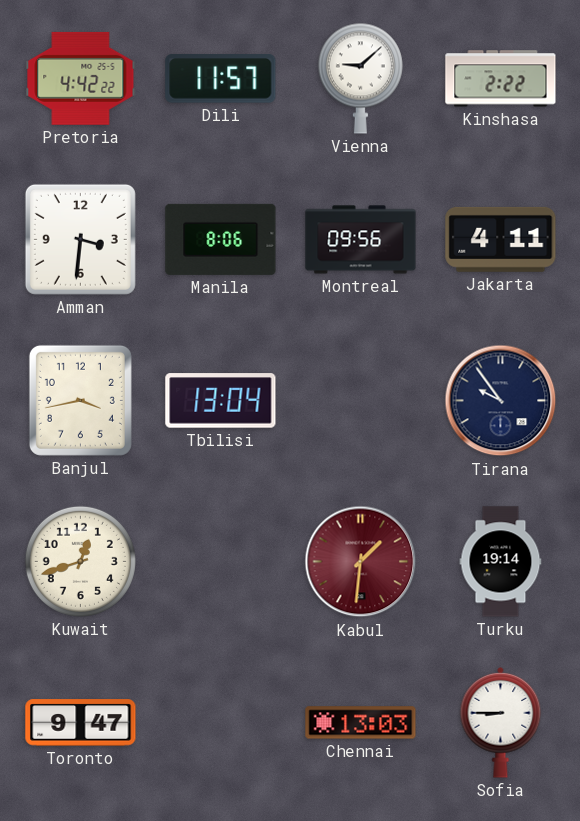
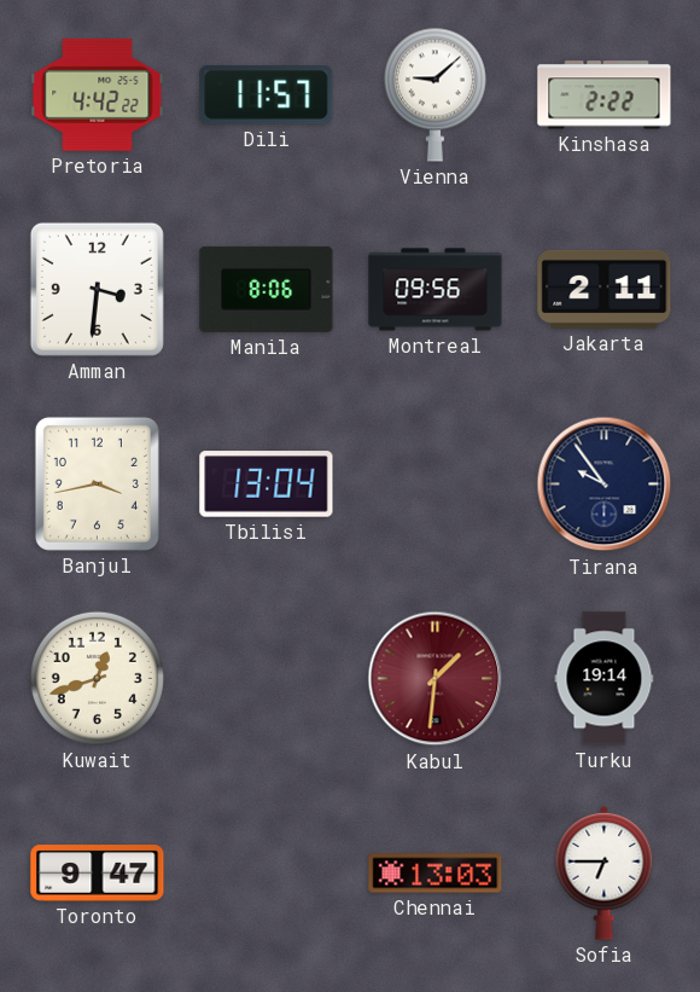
Jakarta: 4:11 -> 2:11 (605, 289)
Sofia: 8:45 -> 6:45 (605, 872)
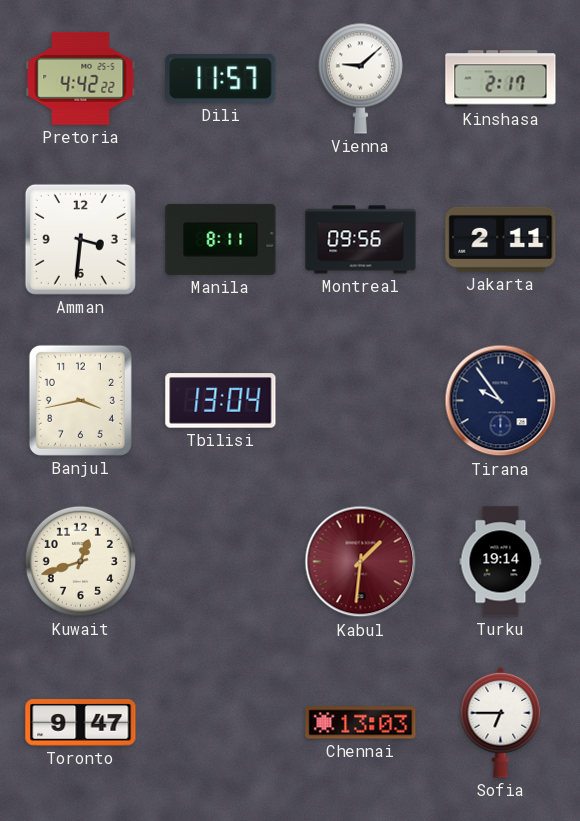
Kinshasa: 2:22 -> 2:17 (501, 79)
Manila: 8:06 -> 8:11 (221, 239)
